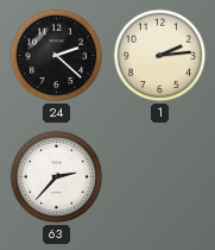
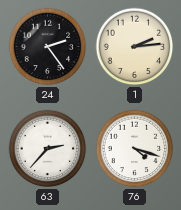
24: 2:22 -> 2:24 (48, 47)
76: none -> 4:18 (135, 149)
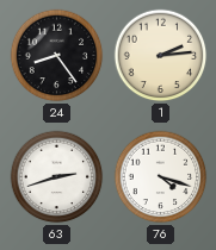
24: 2:24 -> 8:24 (57, 56)
63: 2:37 -> 2:42 (57, 177)
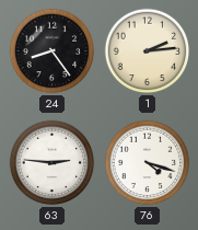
63: 2:42 -> 2:46 (53, 163)
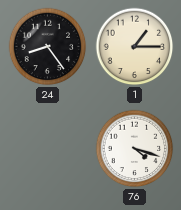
1: 2:14 -> 1:15 (135, 47)
63: 2:46 -> none (53, 163)
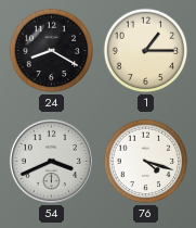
24: 8:24 -> 8:20 (52, 51)
54: none -> 3:41 (51, 161)
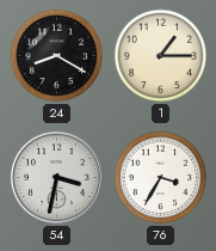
54: 3:41 -> 3:32 (56, 177)
76: 4:18 -> 3:35 (161, 178)
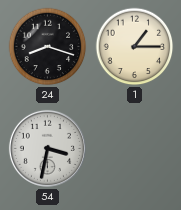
24: 8:20 -> 8:18 (48, 47)
76: 3:35 -> none (161, 178)
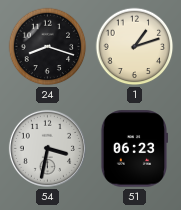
1: 1:15 -> 1:12 (135, 47)
51: none -> 06:23 (134, 149)
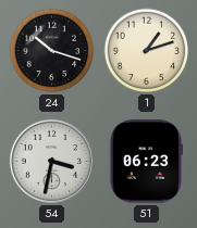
24: 8:18 -> 10:18 (52, 51)
